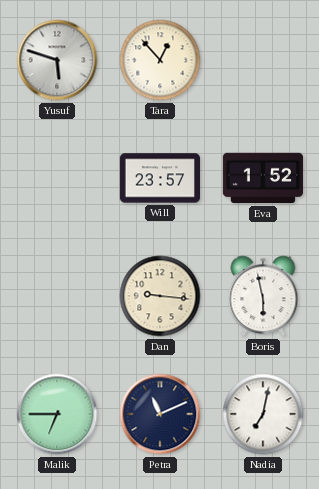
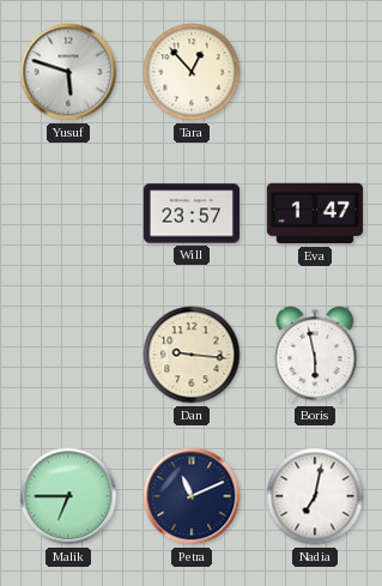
Eva: 1:52 -> 1:47 (314, 213)
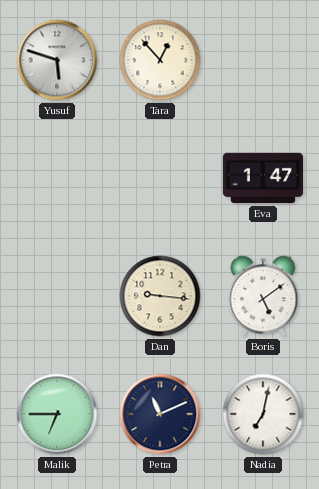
Will: 23:57 -> none (190, 213)
Boris: 5:58 -> 5:09 (263, 296)
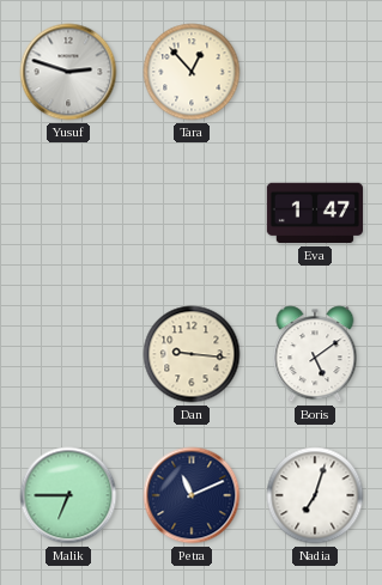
Yusuf: 5:48 -> 2:48 (68, 72)
Nadia: 7:02 -> 7:03 (315, 495)
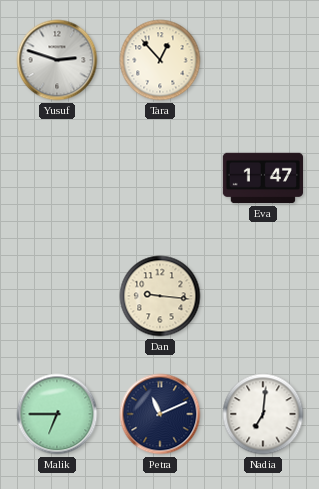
Boris: 5:09 -> none (315, 354)
Nadia: 7:03 -> 7:01 (263, 414)
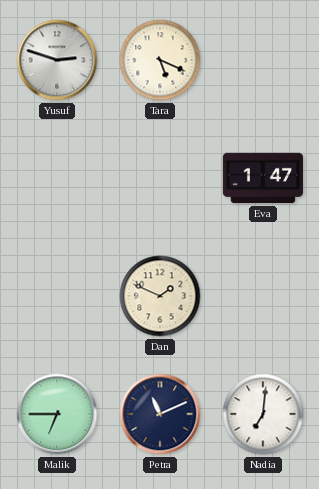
Tara: 12:53 -> 5:19 (160, 60)
Dan: 9:16 -> 1:49 (160, 296)
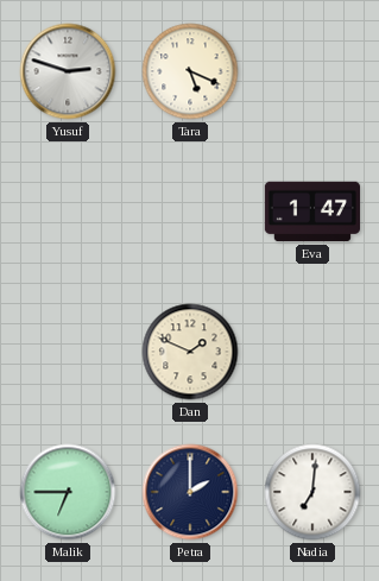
Petra: 11:11 -> 2:00 (190, 492)
